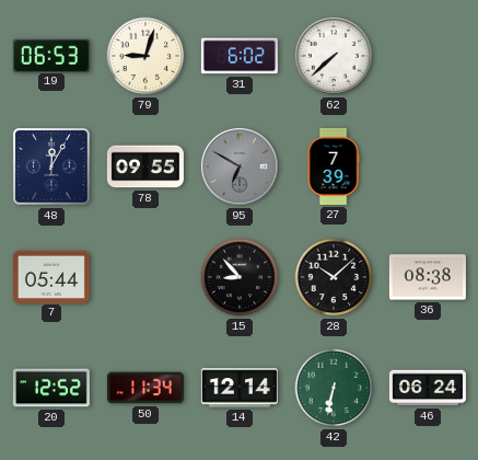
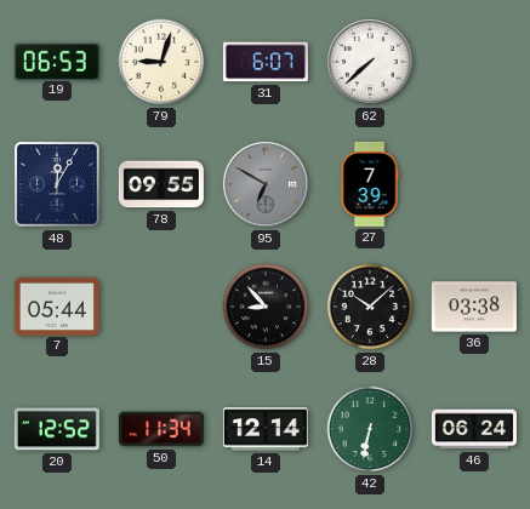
31: 6:02 -> 6:07 (266, 62)
36: 08:38 -> 03:38 (474, 307)
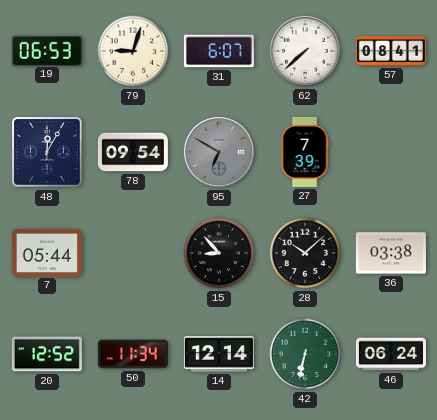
57: none -> 08:41 (391, 51)
78: 09:55 -> 09:54 (133, 152)
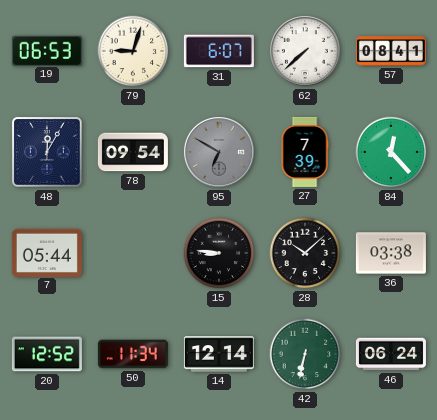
84: none -> 12:23 (391, 152)
15: 8:53 -> 8:46 (219, 253)
